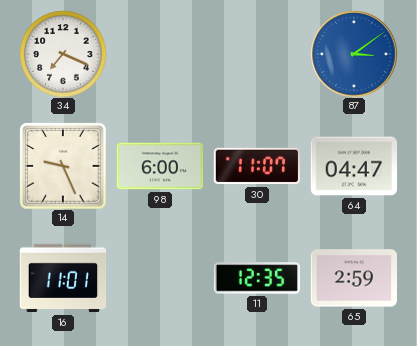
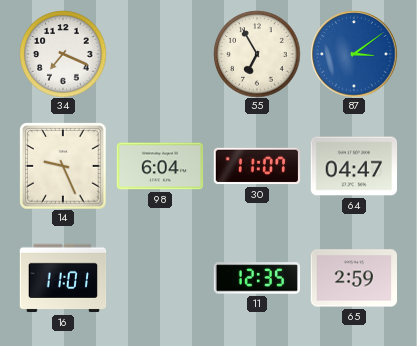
55: none -> 6:55 (257, 54)
98: 6:00 -> 6:04 (160, 166)
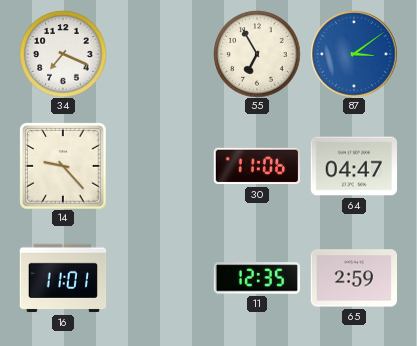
14: 9:26 -> 9:23 (63, 166)
98: 6:04 -> none (160, 166)
30: 11:07 -> 11:06 (257, 166)
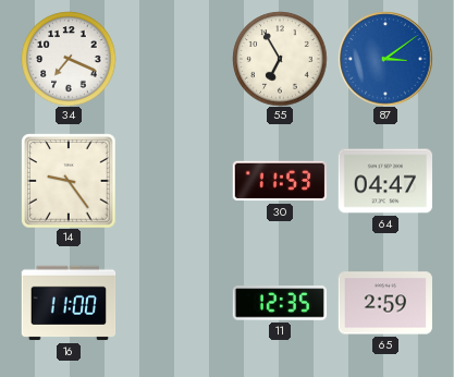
14: 9:23 -> 9:24 (69, 181)
30: 11:06 -> 11:53 (280, 181)
16: 11:01 -> 11:00 (69, 303)
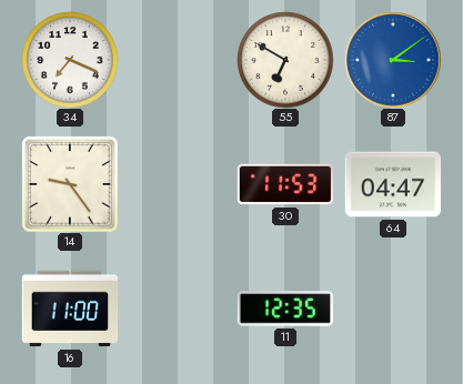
55: 6:55 -> 6:50 (285, 60)
65: 2:59 -> none (384, 303)
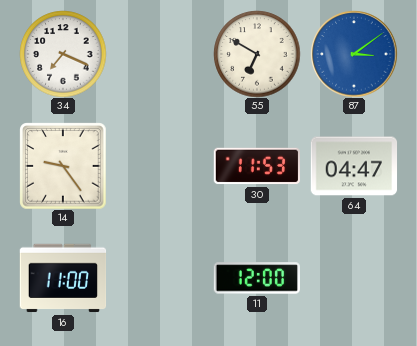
11: 12:35 -> 12:00 (256, 278)
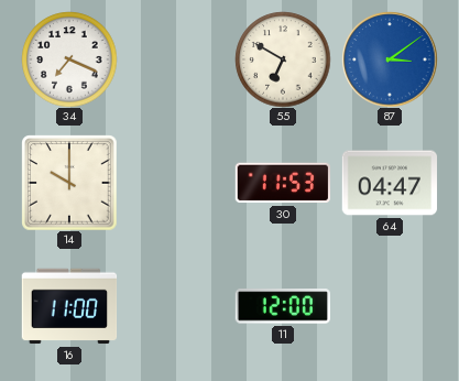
14: 9:24 -> 10:00 (69, 183)
